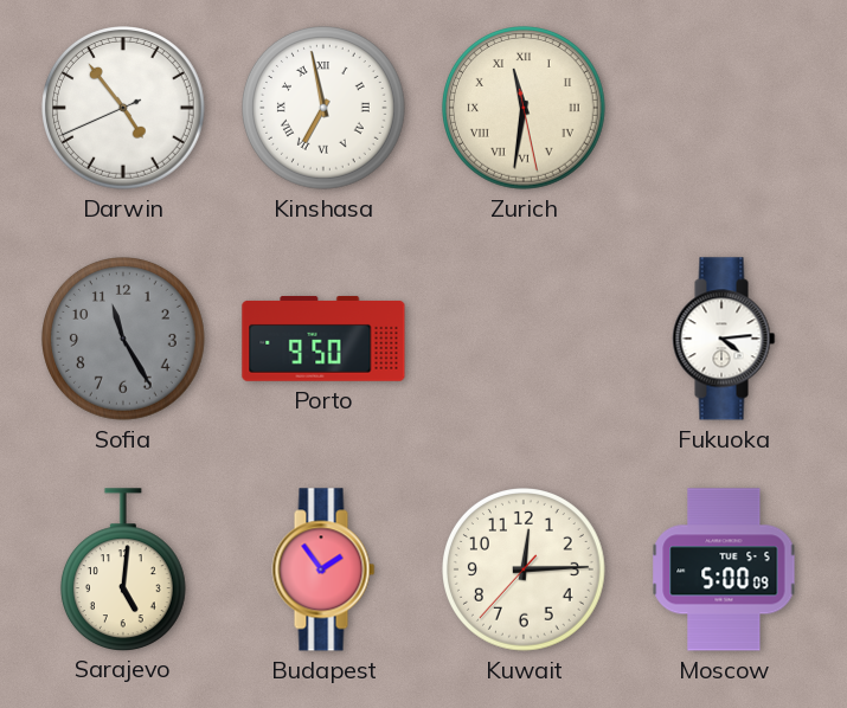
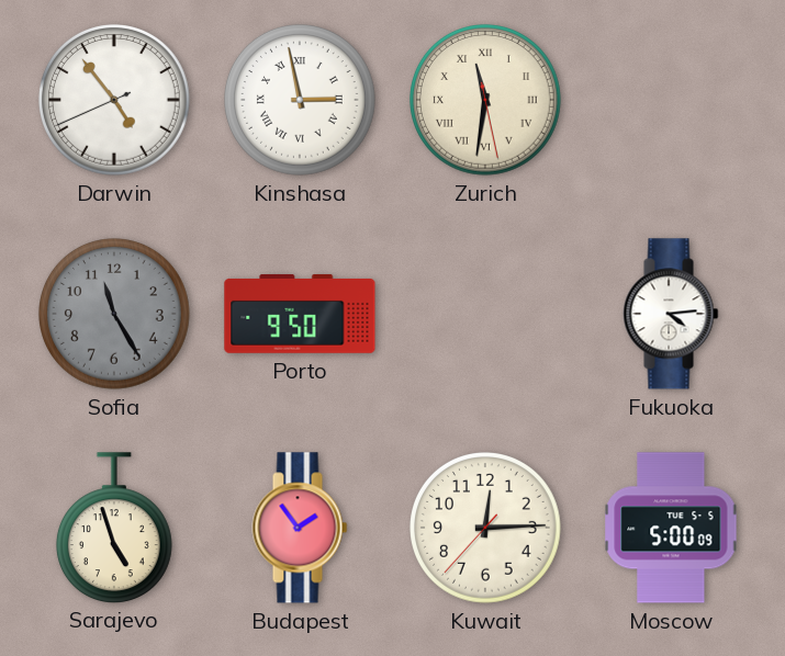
Kinshasa: 6:58 -> 2:58 (301, 101)
Sarajevo: 5:01 -> 4:57 (114, 528)
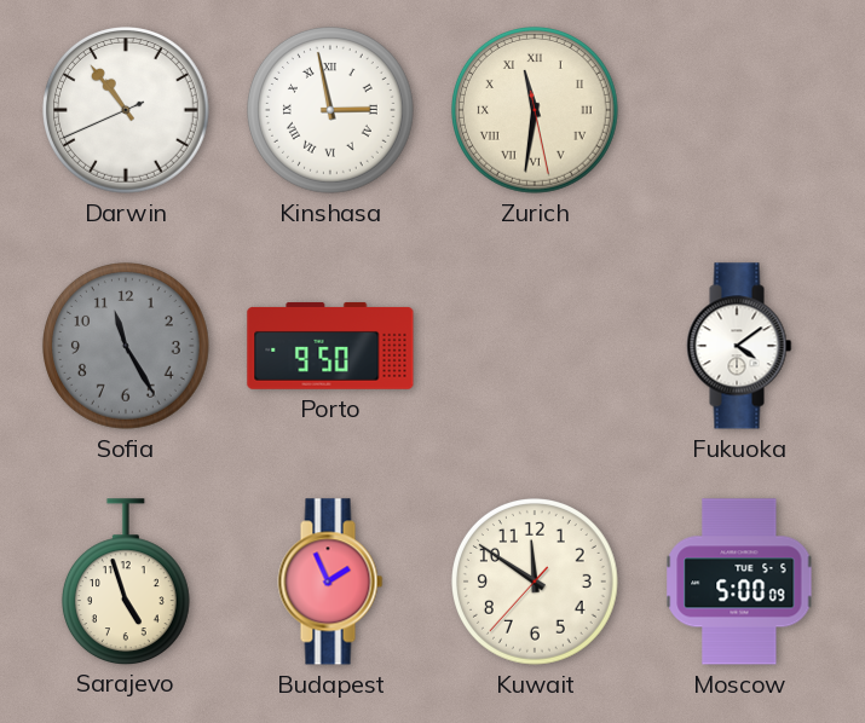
Darwin: 4:53 -> 10:53 (127, 111)
Fukuoka: 4:14 -> 4:09 (739, 346)
Budapest: 1:54 -> 1:56 (330, 582)
Kuwait: 12:14 -> 11:50 (536, 583)
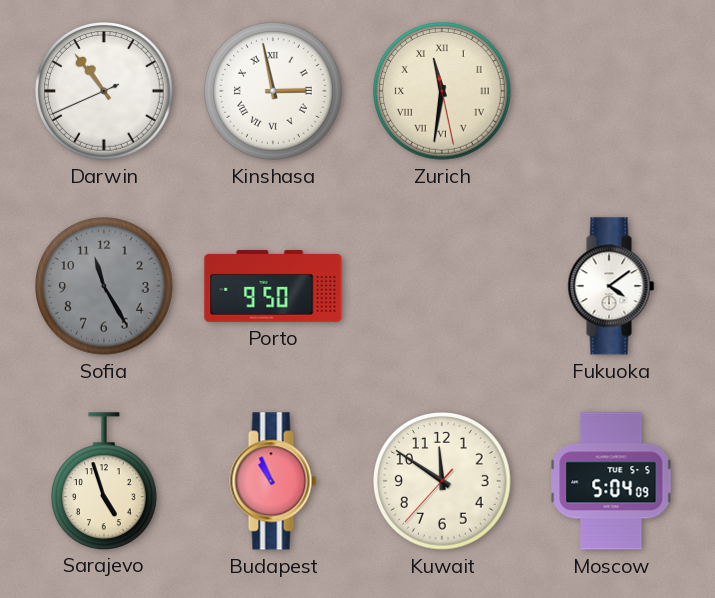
Budapest: 1:56 -> 10:56 (273, 481)
Moscow: 5:00 -> 5:04 (611, 481)
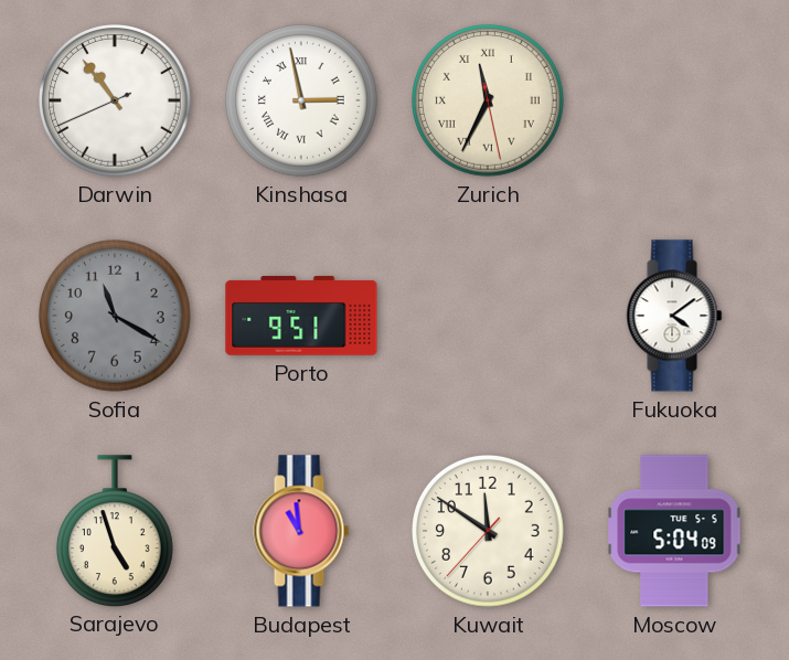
Zurich: 11:31 -> 11:34 (489, 102)
Sofia: 11:25 -> 11:20 (116, 317)
Porto: 9:50 -> 9:51 (301, 316)
Budapest: 10:56 -> 10:59 (301, 531)
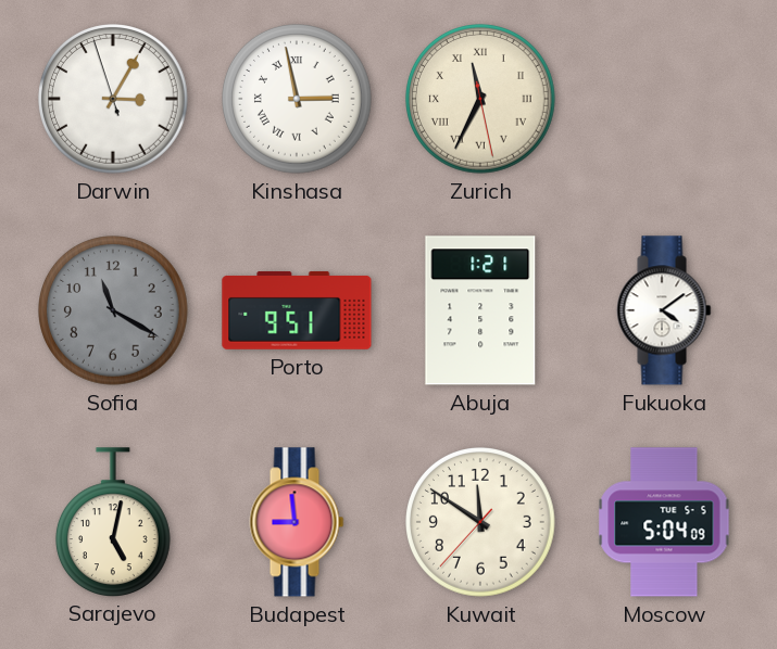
Darwin: 10:53 -> 3:04 (114, 100)
Abuja: none -> 1:21 (480, 310)
Sarajevo: 4:57 -> 5:02 (113, 522)
Budapest: 10:59 -> 8:59 (297, 522)
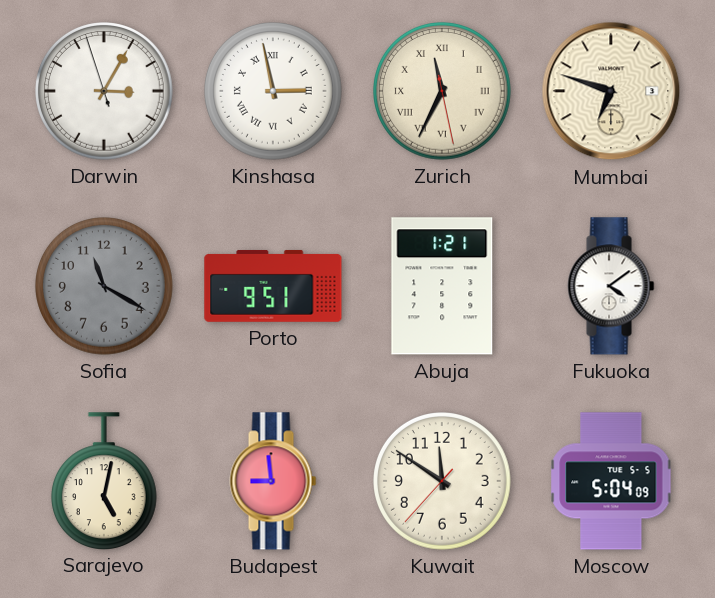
Mumbai: none -> 6:48 (611, 91)
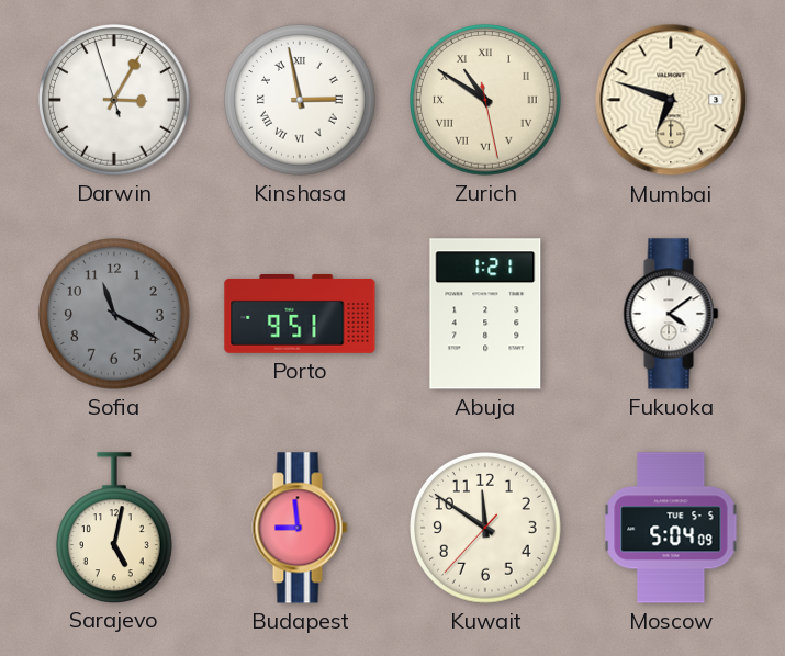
Zurich: 11:34 -> 10:50 (486, 101)
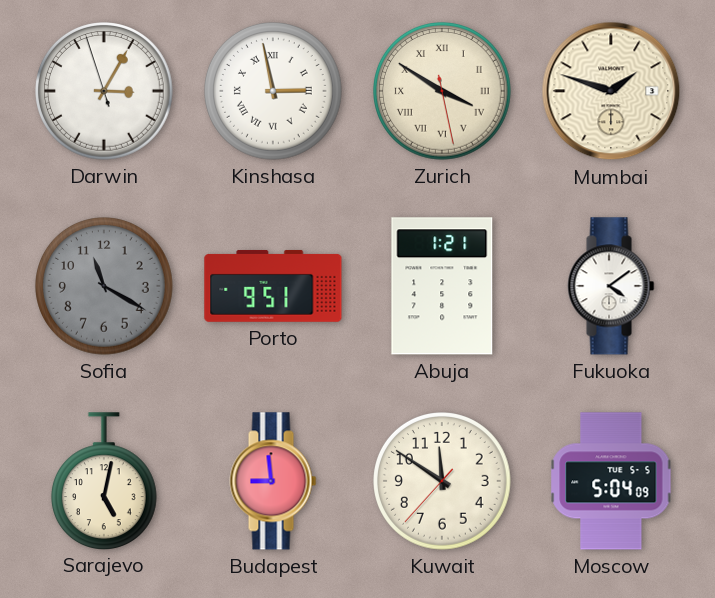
Zurich: 10:50 -> 3:50 (443, 92)
Mumbai: 6:48 -> 1:48 (611, 91)
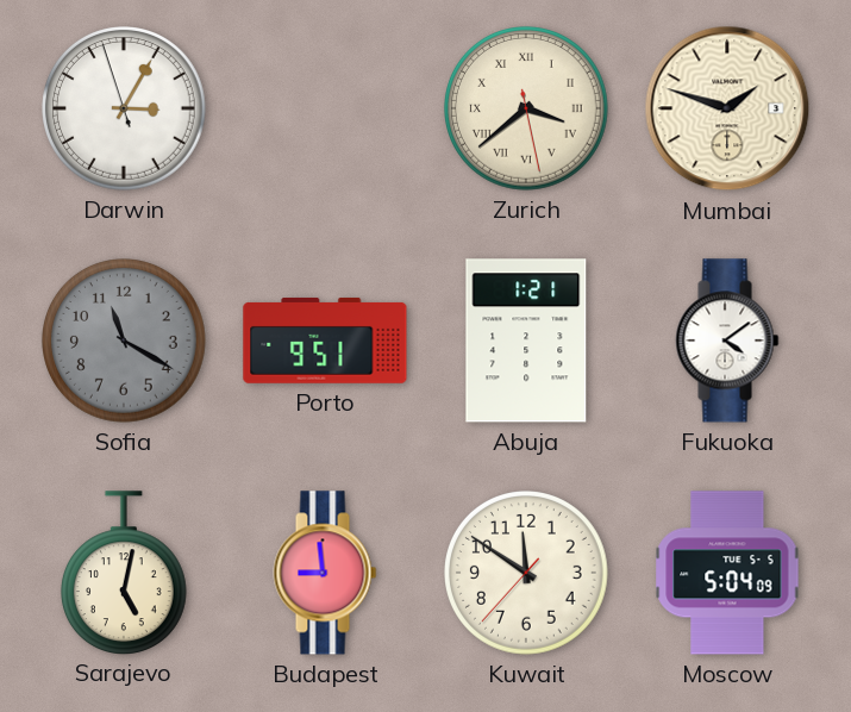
Kinshasa: 2:58 -> none (274, 92)
Zurich: 3:50 -> 3:38 (527, 110)
